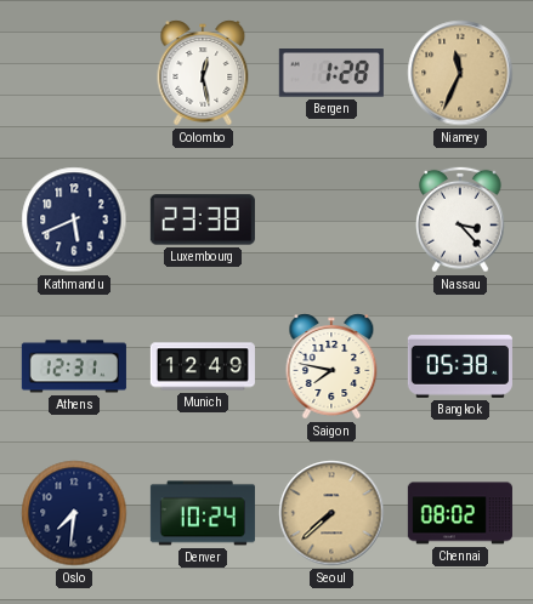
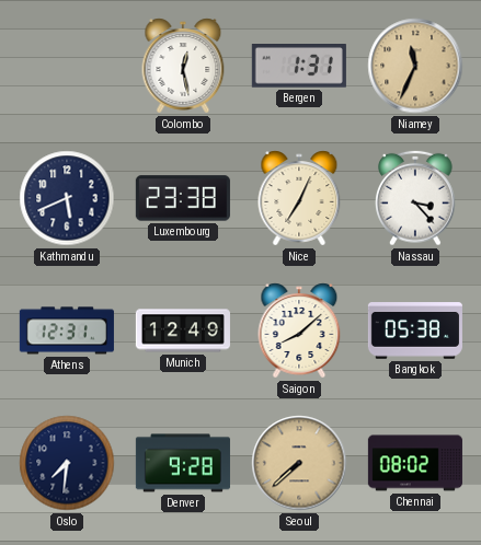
Bergen: 1:28 -> 1:31 (299, 66)
Nice: none -> 7:04 (299, 198)
Saigon: 7:47 -> 8:08 (299, 331)
Denver: 10:24 -> 9:28 (183, 463)
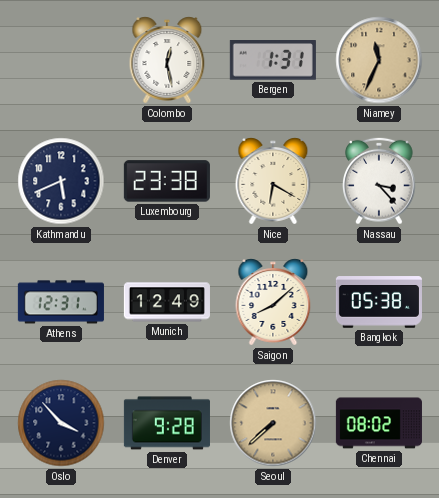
Nice: 7:04 -> 6:20 (273, 181)
Oslo: 7:31 -> 3:53 (61, 423)
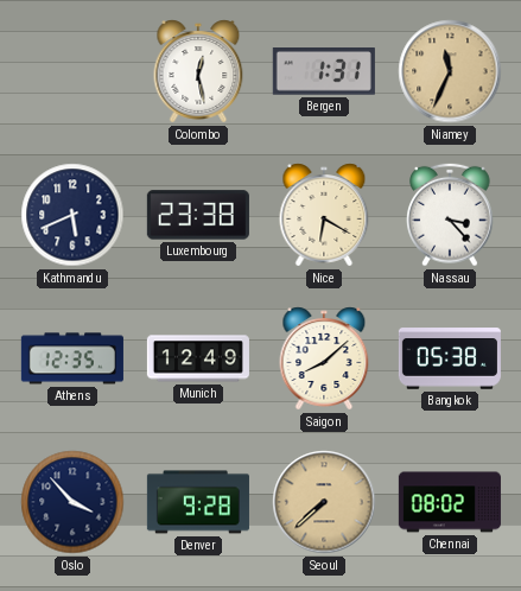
Athens: 12:31 -> 12:35 (72, 358)
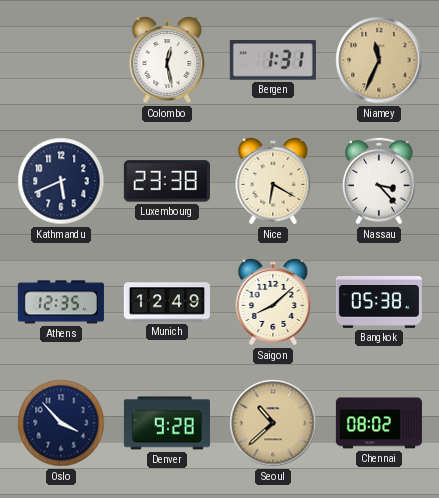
Seoul: 7:38 -> 10:38 (273, 423)
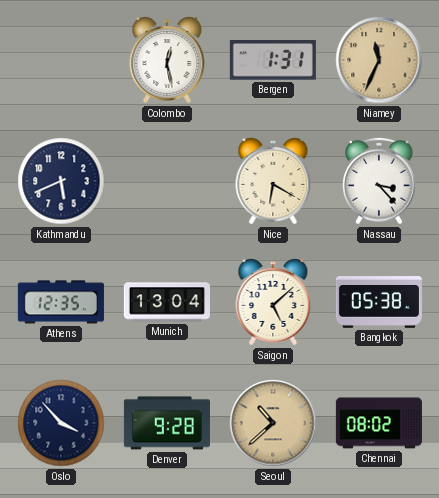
Luxembourg: 23:38 -> none (167, 181)
Munich: 12:49 -> 13:04 (167, 302)
Saigon: 8:08 -> 5:08 (273, 302)
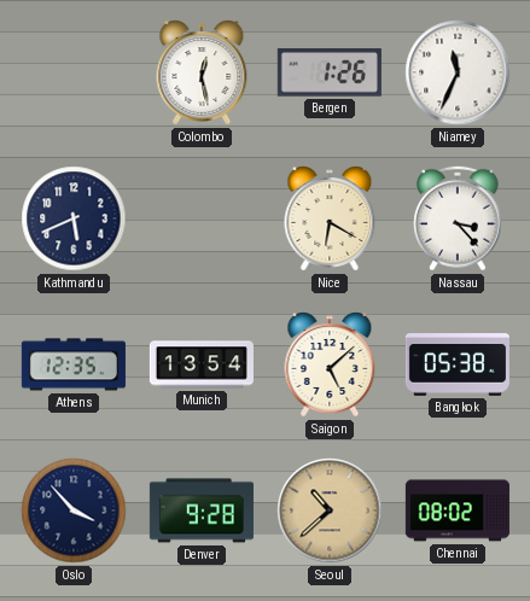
Bergen: 1:31 -> 1:26 (330, 72)
Niamey dial: champagne -> white (458, 72)
Munich: 13:04 -> 13:54 (202, 364)
